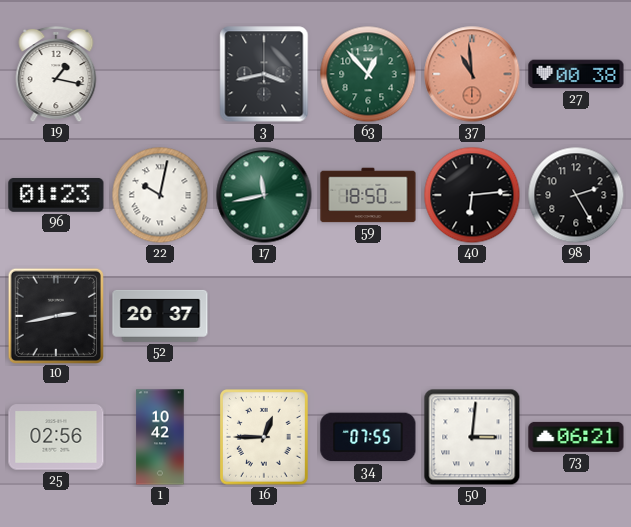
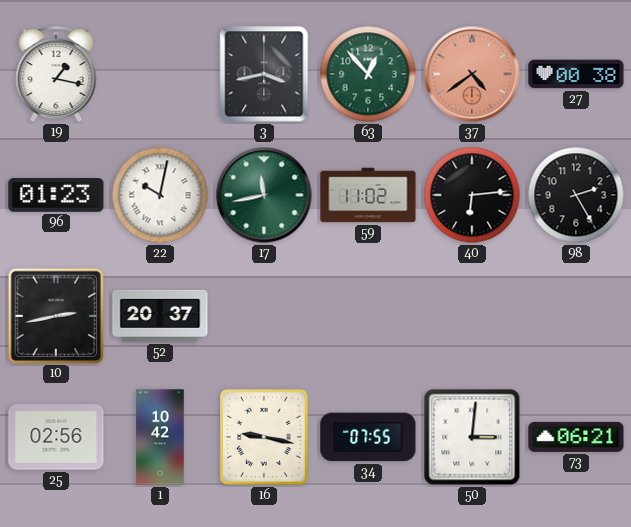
37: 10:59 -> 4:39 (472, 74)
59: 18:50 -> 11:02 (368, 195)
16: 12:45 -> 9:17 (265, 438)
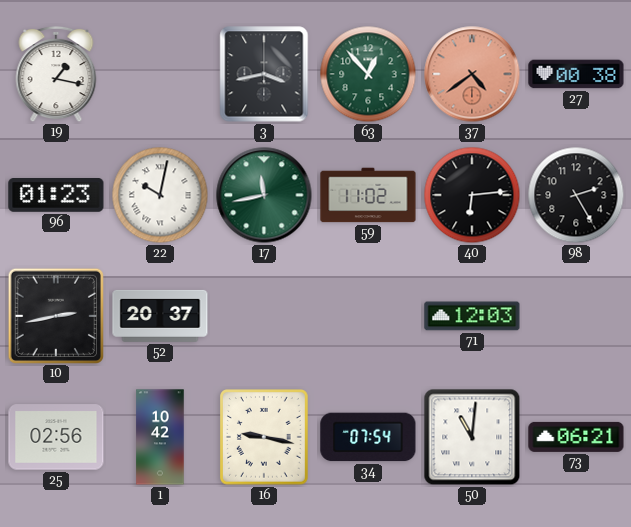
71: none -> 12:03 (472, 316)
34: 07:55 -> 07:54 (368, 437)
50: 3:01 -> 11:01 (472, 437)
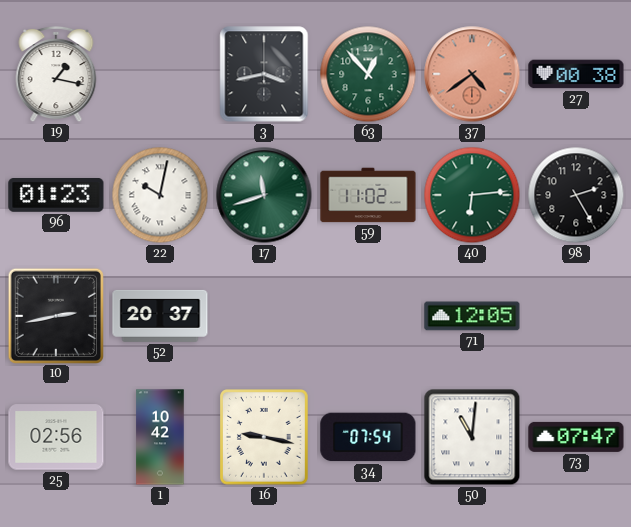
17: 11:43 -> 11:42 (264, 195)
40 dial: black -> green (472, 195)
71: 12:03 -> 12:05 (472, 316)
73: 06:21 -> 07:47 (576, 437)
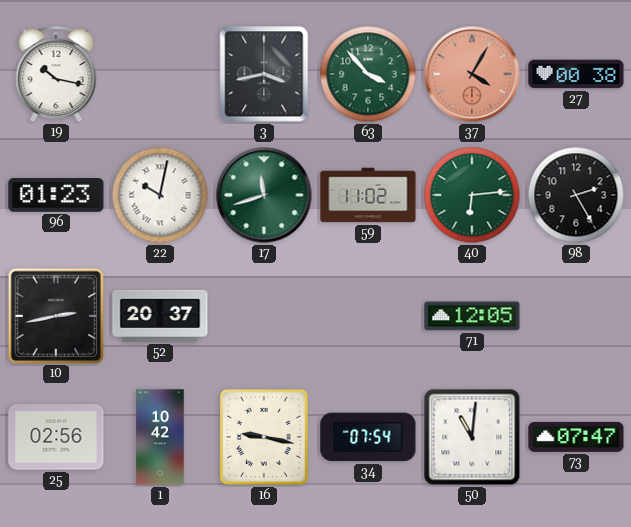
19: 1:17 -> 10:17 (56, 74)
63: 12:53 -> 3:53 (368, 74)
37: 4:39 -> 4:05 (472, 74)
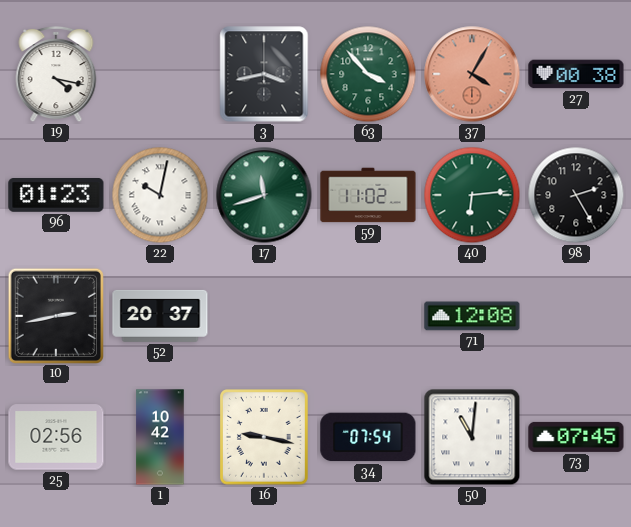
19: 10:17 -> 4:17 (56, 74)
71: 12:05 -> 12:08 (472, 316)
73: 07:47 -> 07:45 (576, 437)
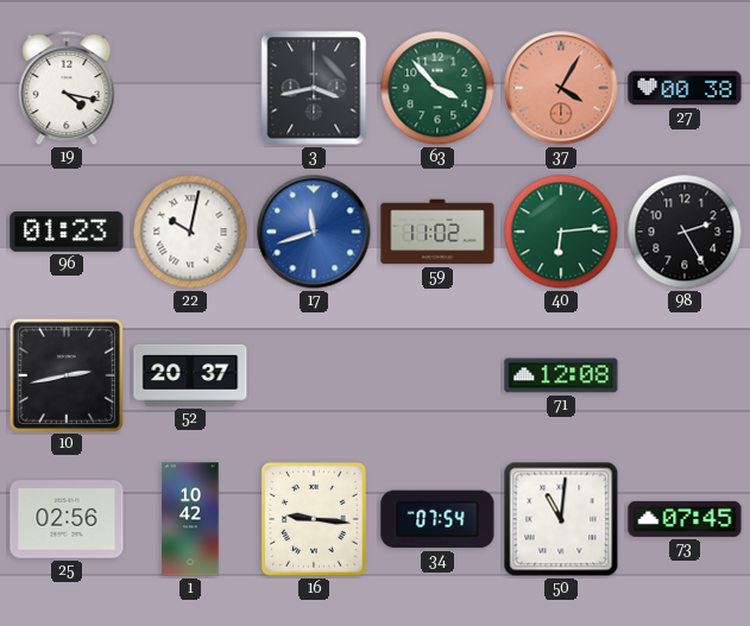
17 dial: green -> blue (314, 232)
16: 9:17 -> 9:16 (315, 520)
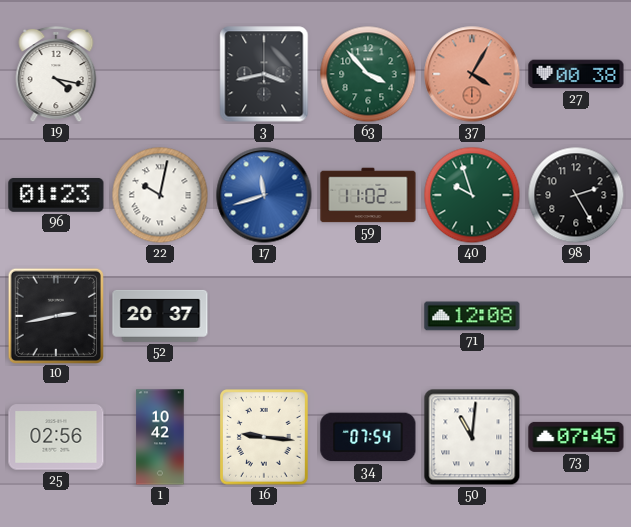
40: 6:14 -> 9:57 (472, 195)
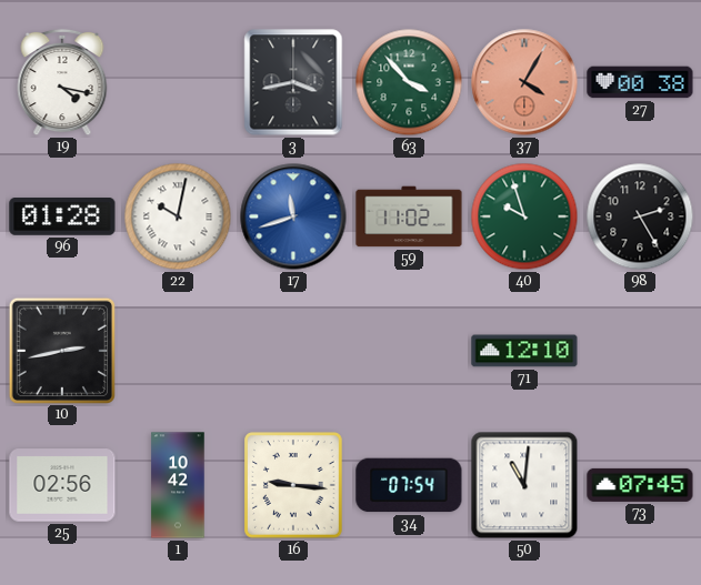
96: 01:23 -> 01:28 (62, 218)
52: 20:37 -> none (160, 316)
71: 12:08 -> 12:10 (524, 351)
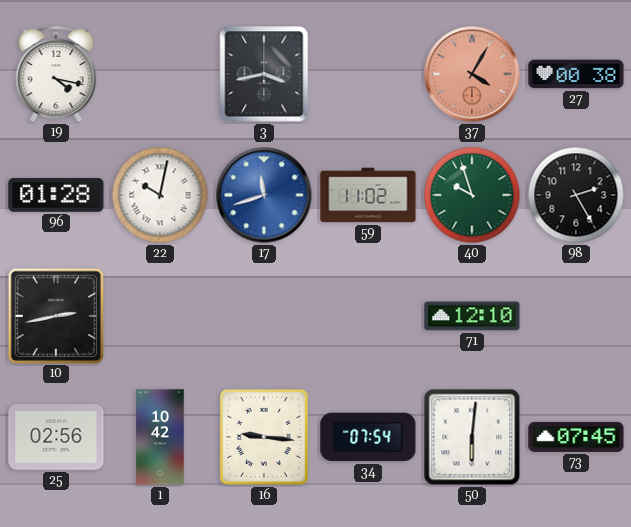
63: 3:53 -> none (409, 82)
50: 11:01 -> 6:01 (472, 437)
